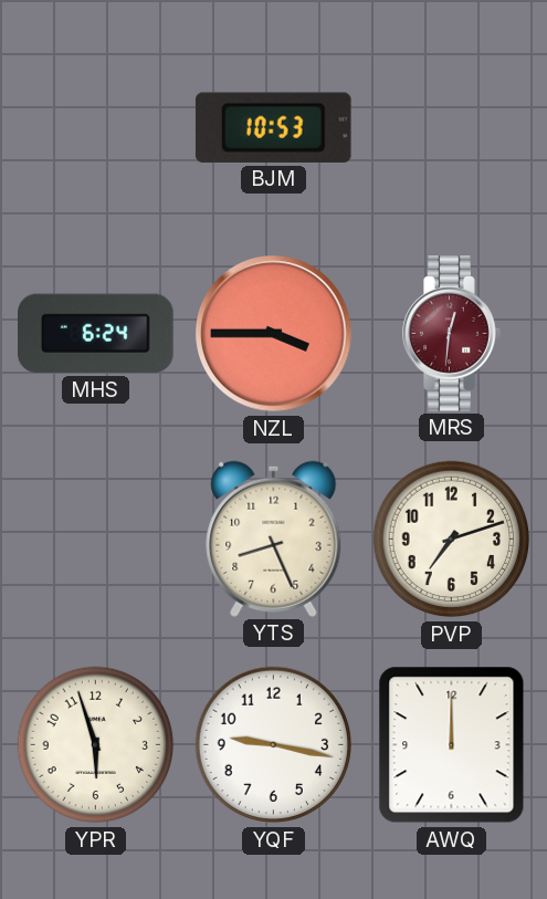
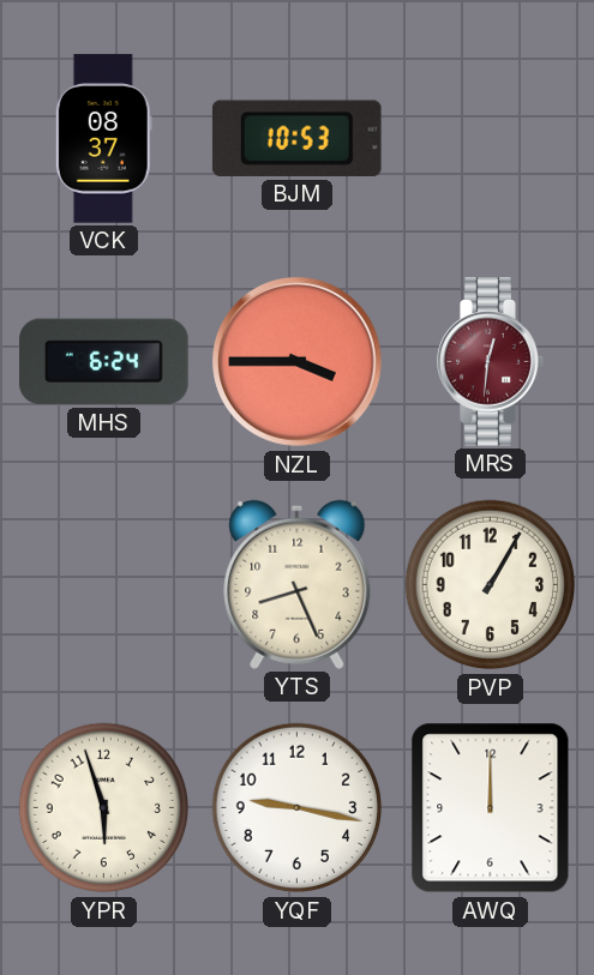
VCK: none -> 08:37 (103, 139)
PVP: 7:12 -> 1:05 (491, 585)
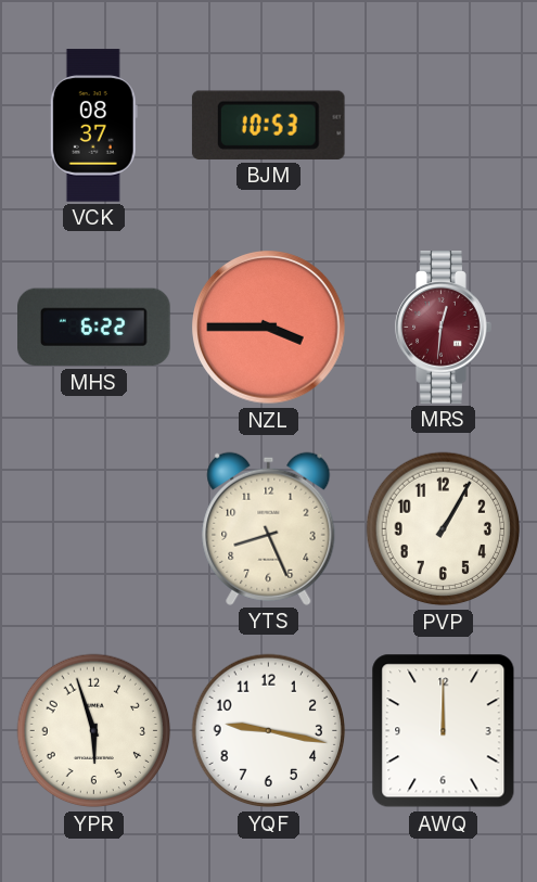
MHS: 6:24 -> 6:22 (94, 328)
